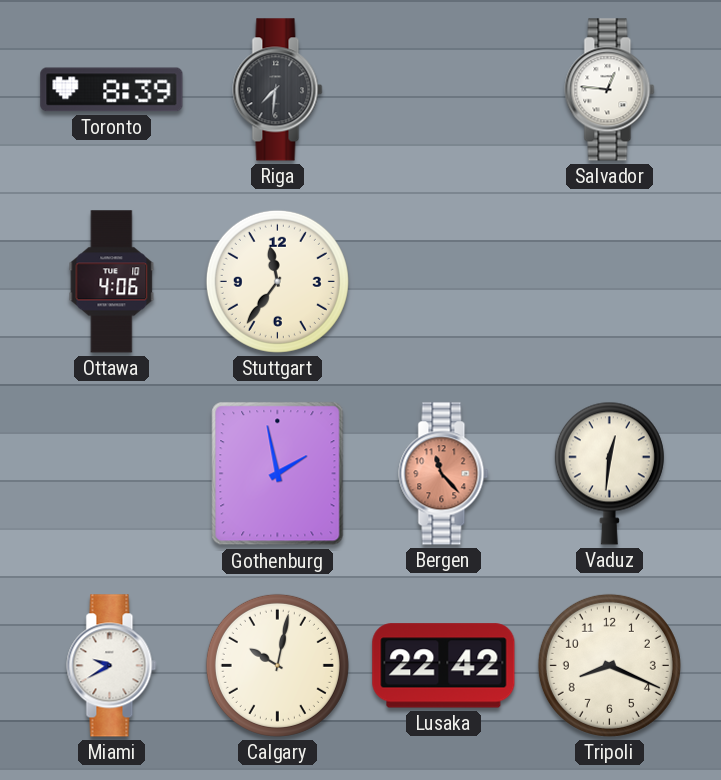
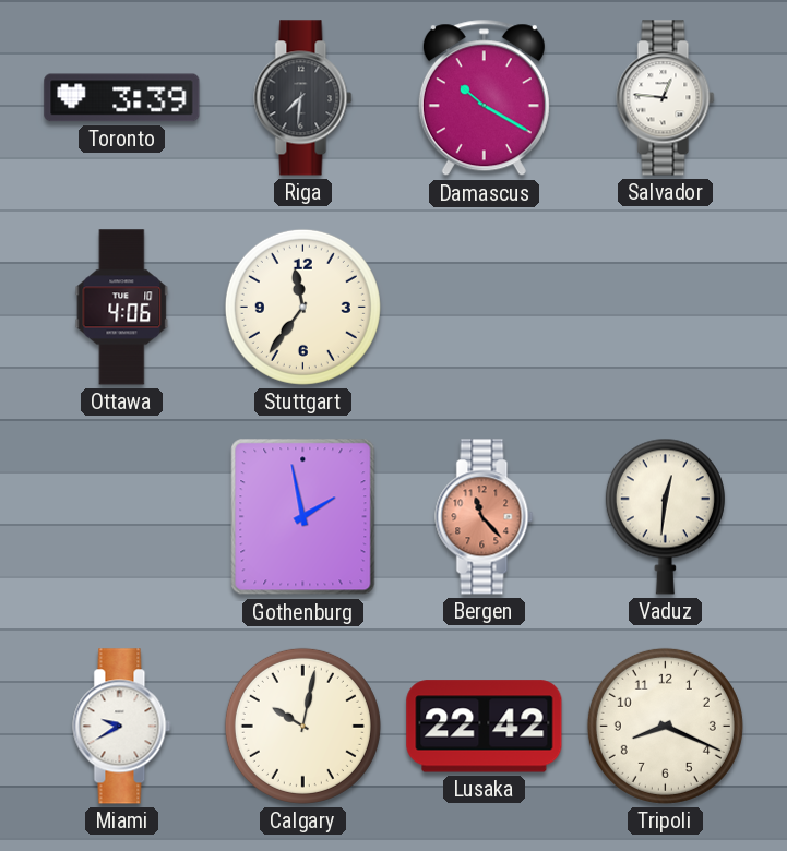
Toronto: 8:39 -> 3:39 (122, 98)
Damascus: none -> 10:20 (484, 98)
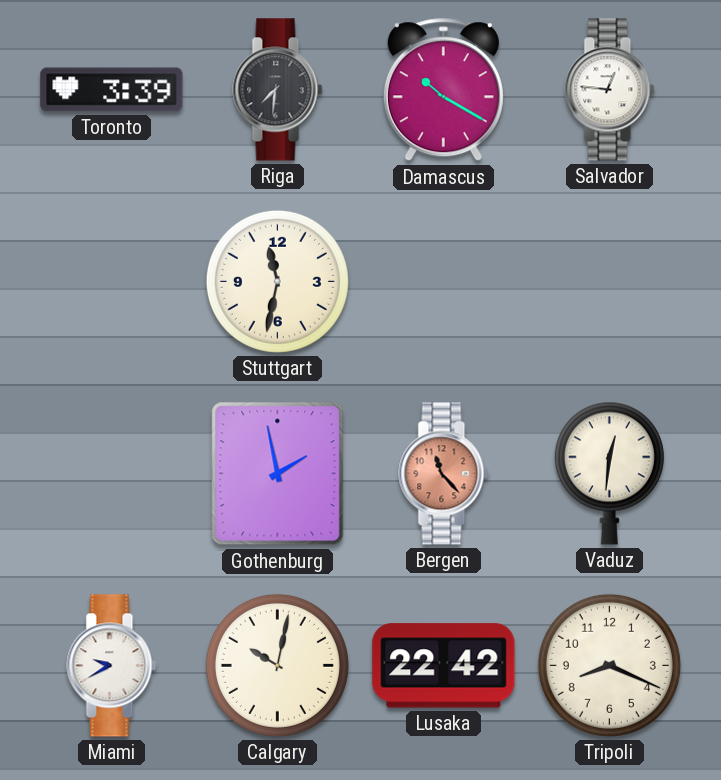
Ottawa: 4:06 -> none (122, 308)
Stuttgart: 11:36 -> 11:32 (277, 281)
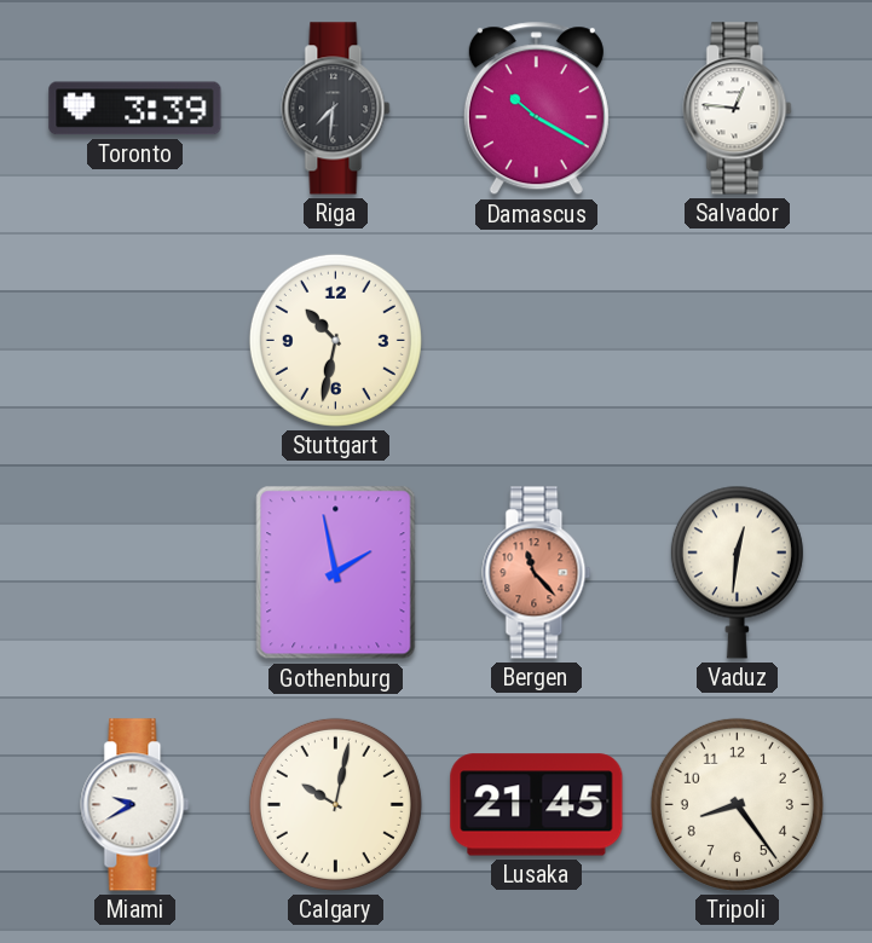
Stuttgart: 11:32 -> 10:32 (335, 340)
Lusaka: 22:42 -> 21:45 (537, 805)
Tripoli: 8:19 -> 8:24 (737, 804)
